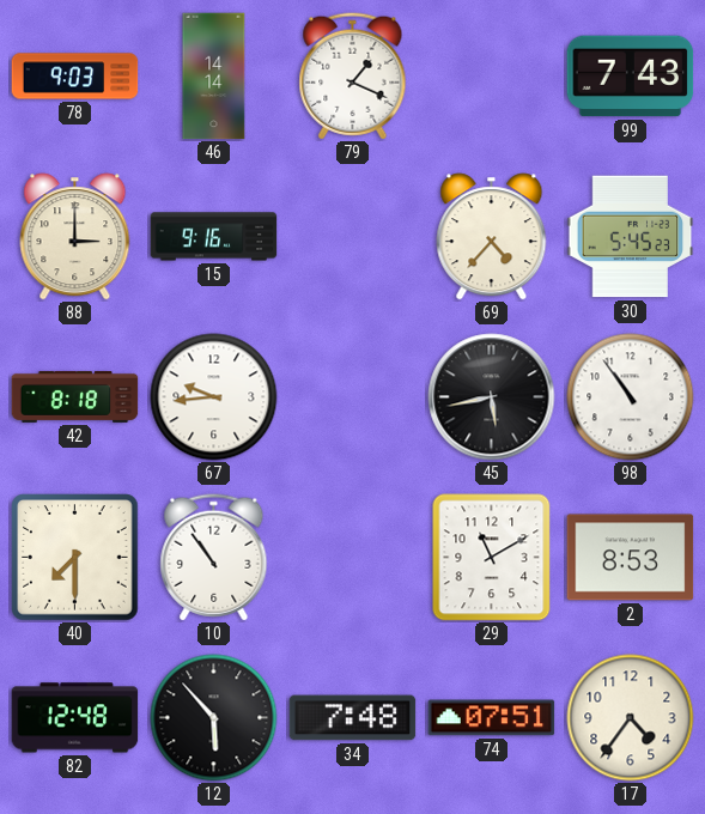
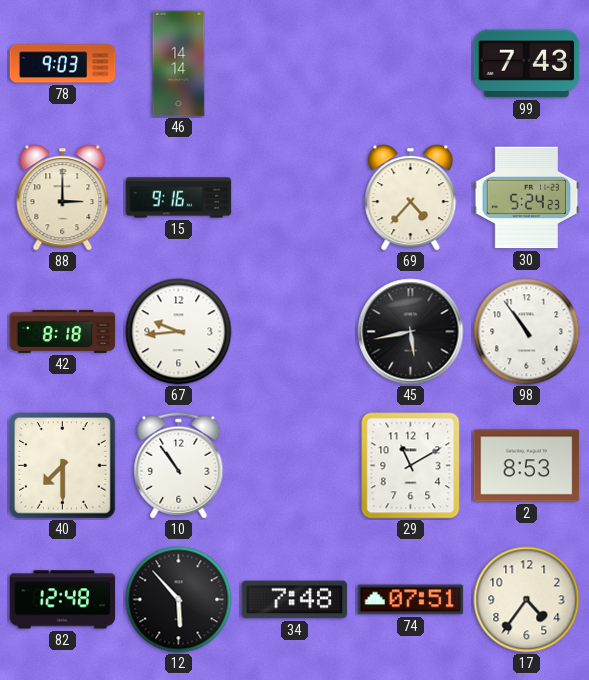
79: 1:19 -> none (353, 77)
30: 5:45 -> 5:24 (527, 198)
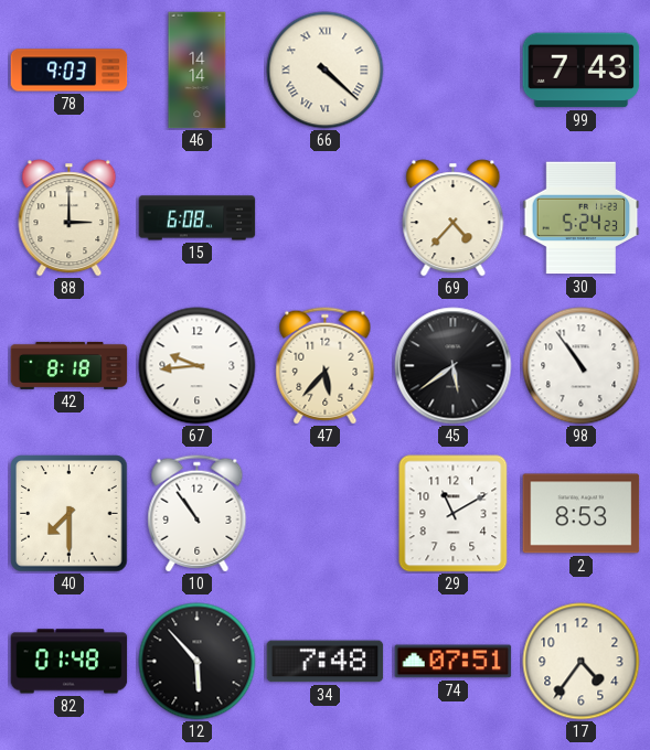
66: none -> 4:22 (326, 71)
15: 9:16 -> 6:08 (198, 218)
47: none -> 5:37 (326, 366)
45: 5:43 -> 5:39 (454, 366)
82: 12:48 -> 01:48 (70, 662)
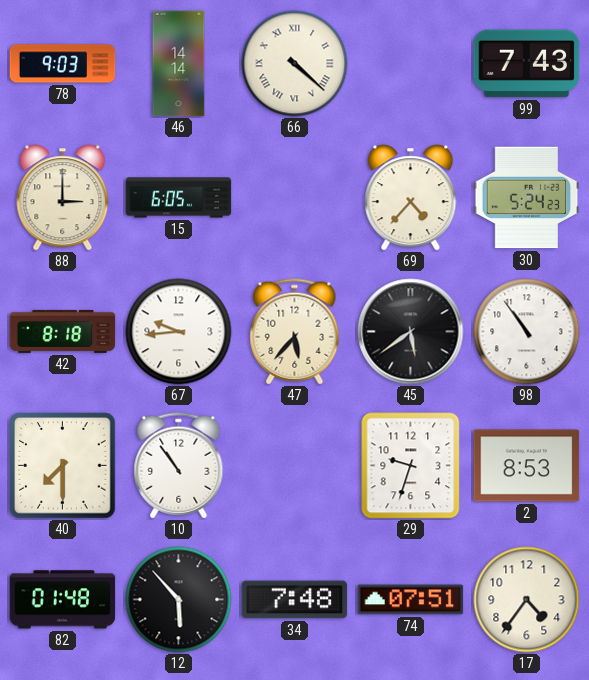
15: 6:08 -> 6:05 (179, 198)
29: 11:10 -> 9:33 (411, 466)
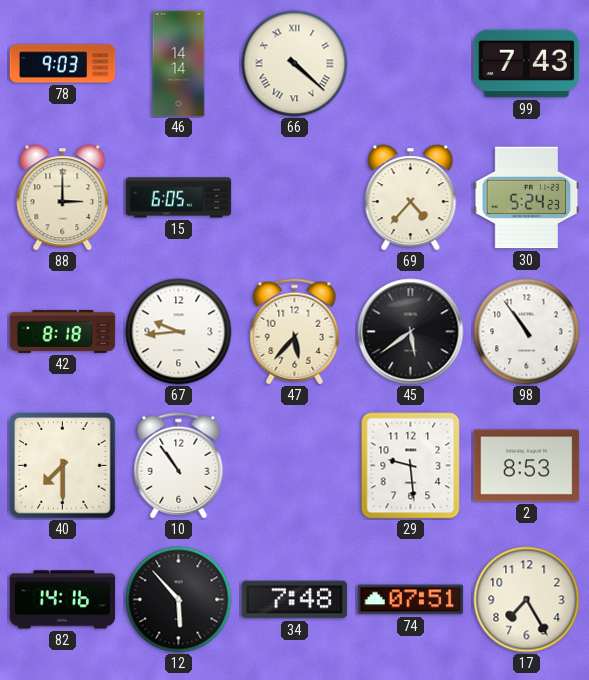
29: 9:33 -> 9:29 (411, 466)
82: 01:48 -> 14:16 (63, 600)
17: 4:36 -> 7:25 (527, 600)
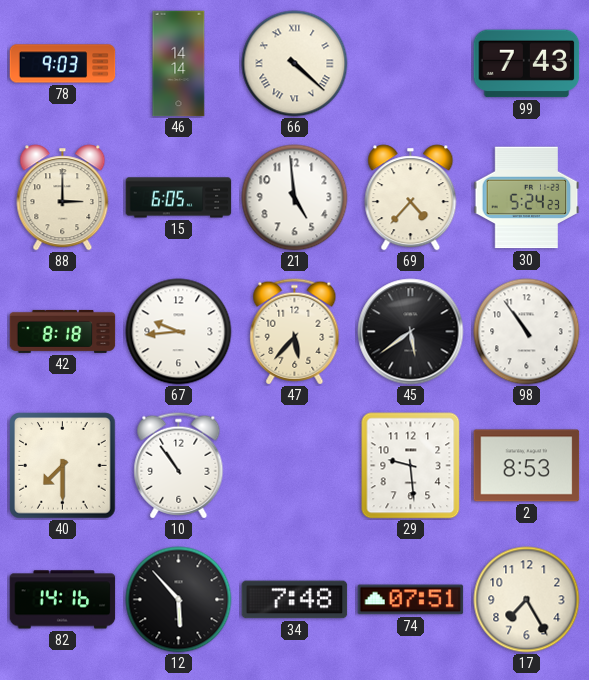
21: none -> 4:59 (295, 198)
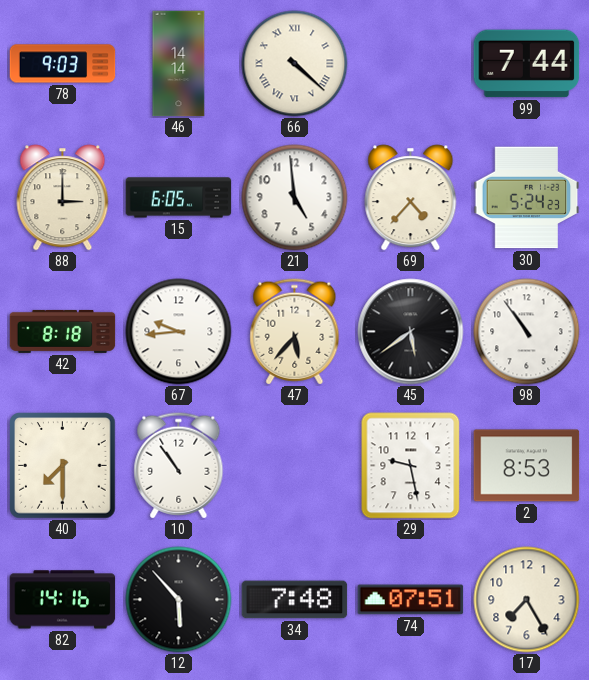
99: 7:43 -> 7:44 (527, 64)
29: 9:29 -> 9:28 (411, 466)
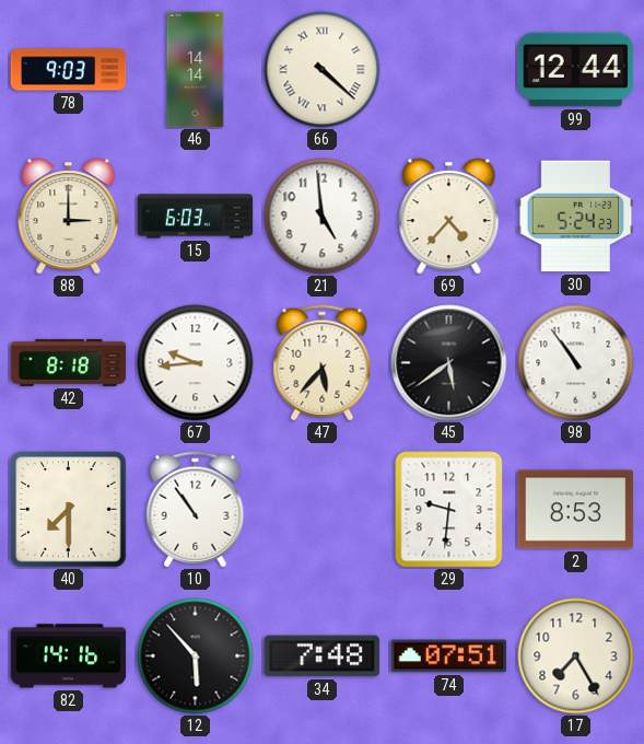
99: 7:44 -> 12:44 (576, 70)
15: 6:05 -> 6:03 (196, 217)
29: 9:28 -> 9:31 (449, 510)
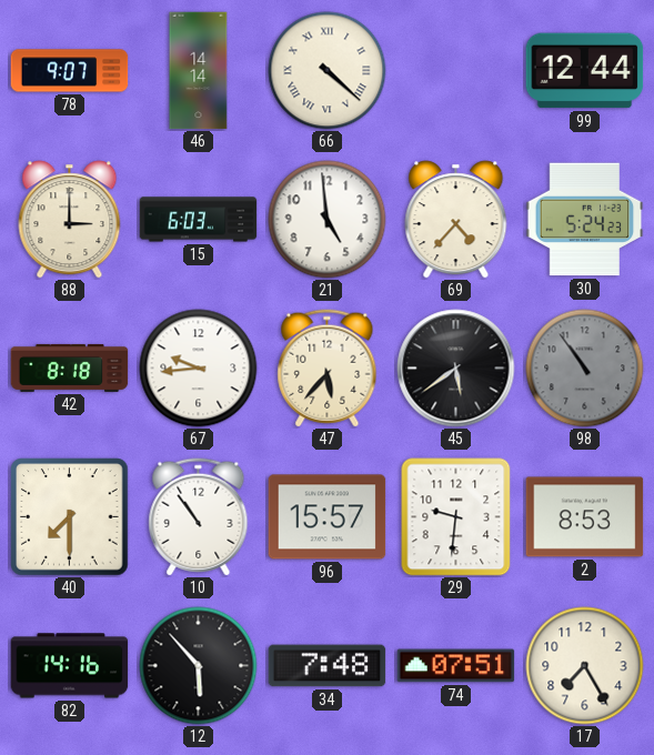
78: 9:03 -> 9:07 (70, 71)
98 dial: white -> grey (585, 369)
96: none -> 15:57 (328, 517)
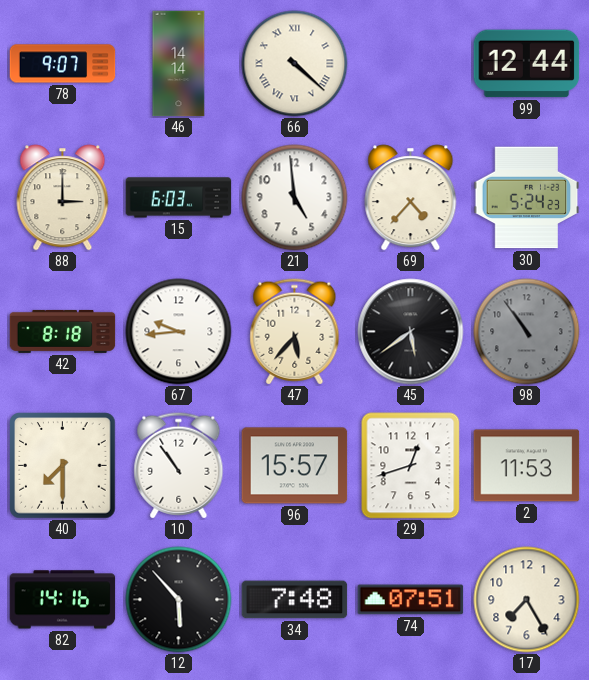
29: 9:31 -> 12:42 (411, 466)
2: 8:53 -> 11:53 (527, 466)
